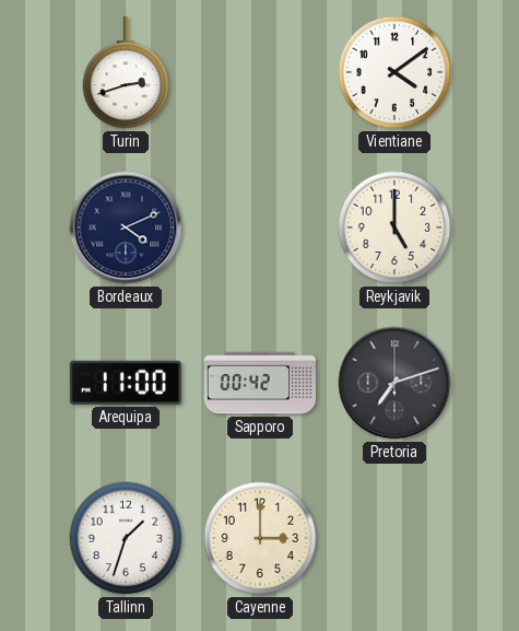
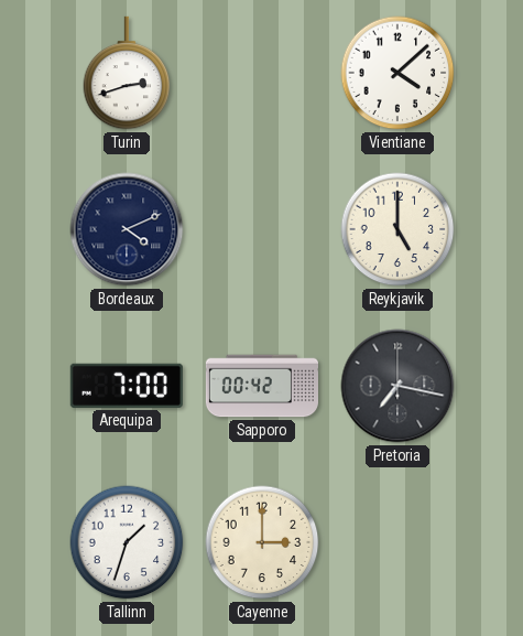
Vientiane: 4:09 -> 4:08 (397, 73)
Arequipa: 11:00 -> 7:00 (127, 386)
Pretoria: 7:12 -> 7:17 (397, 386)
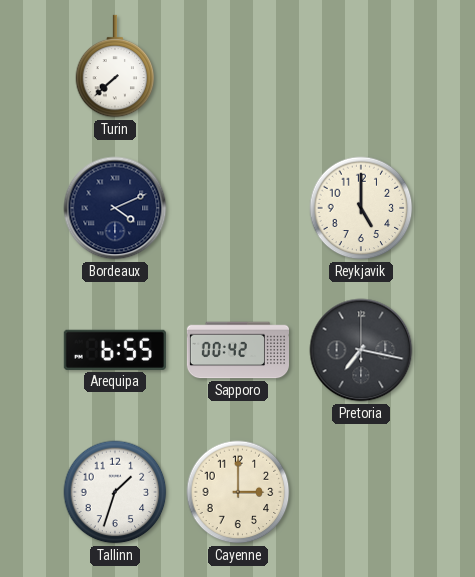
Turin: 2:42 -> 7:38 (115, 66)
Vientiane: 4:08 -> none (397, 73)
Arequipa: 7:00 -> 6:55 (115, 350)
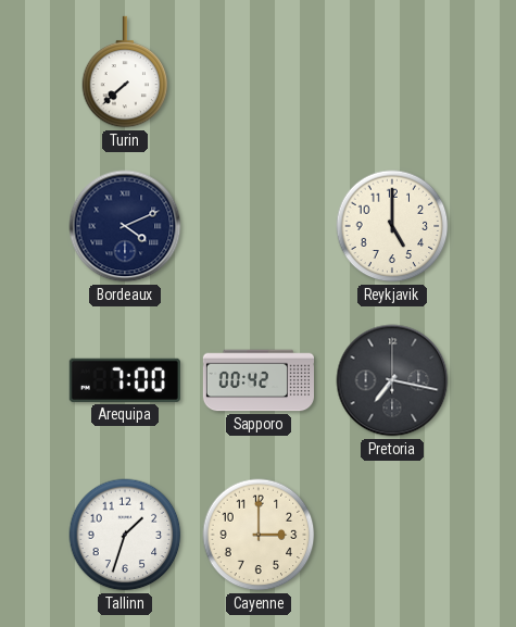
Arequipa: 6:55 -> 7:00 (125, 380)
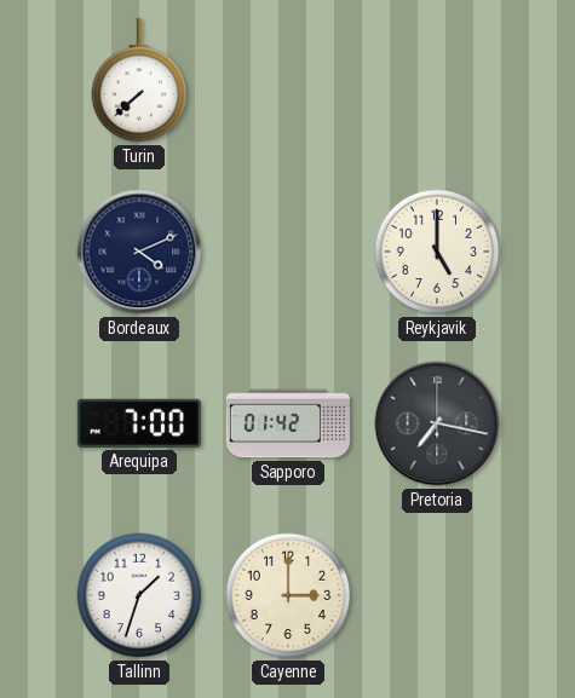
Sapporo: 00:42 -> 01:42 (287, 423)
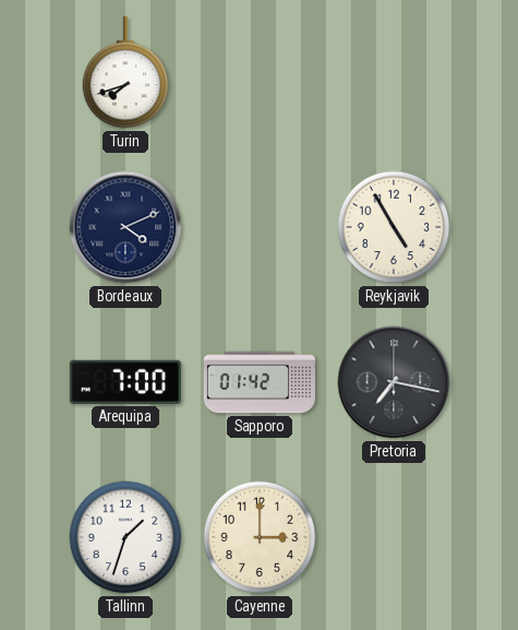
Turin: 7:38 -> 7:42 (125, 72)
Reykjavik: 5:00 -> 4:55 (394, 227)
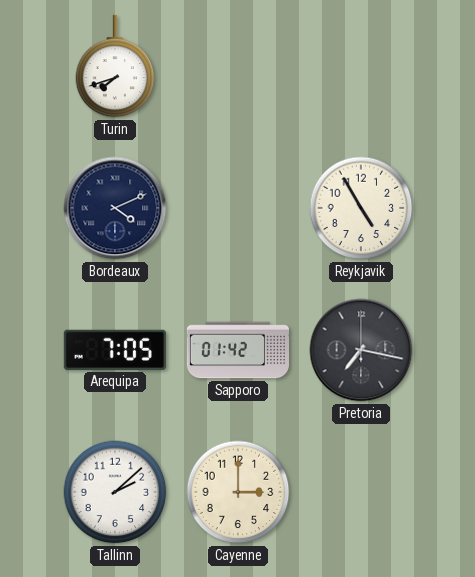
Arequipa: 7:00 -> 7:05 (115, 350)
Tallinn: 1:33 -> 2:08 (115, 492)
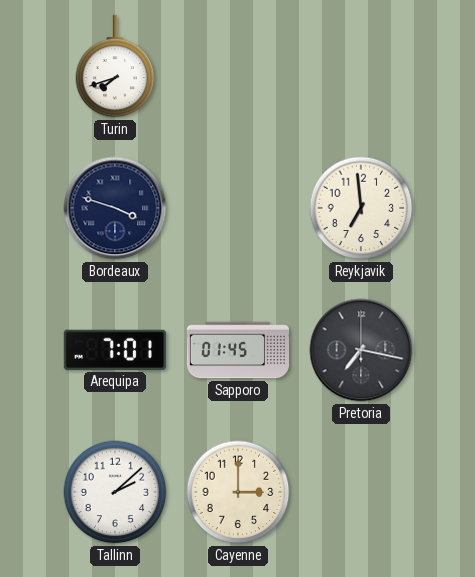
Bordeaux: 4:11 -> 3:48 (115, 208)
Reykjavik: 4:55 -> 6:59 (361, 208)
Arequipa: 7:05 -> 7:01 (115, 350)
Sapporo: 01:42 -> 01:45 (237, 350)
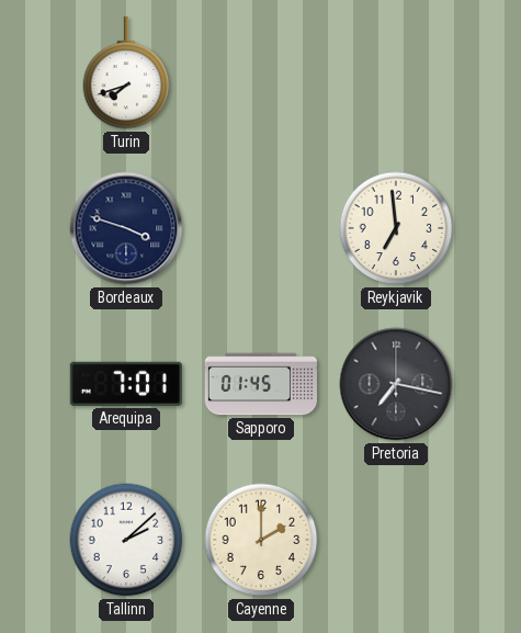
Cayenne: 3:00 -> 2:00 (261, 540)
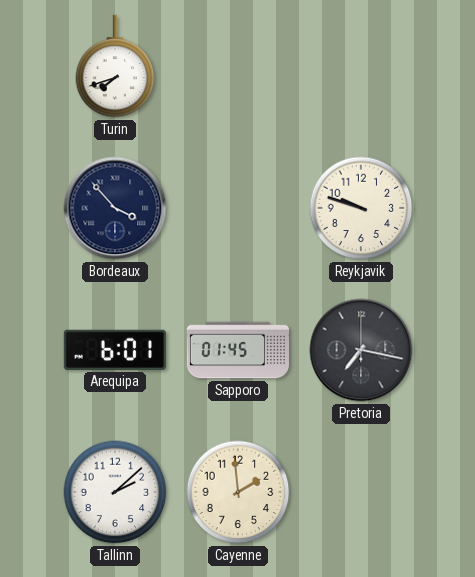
Bordeaux: 3:48 -> 3:53 (115, 208)
Reykjavik: 6:59 -> 9:48 (361, 208)
Arequipa: 7:01 -> 6:01 (115, 350)
Cayenne: 2:00 -> 1:59 (238, 492)
